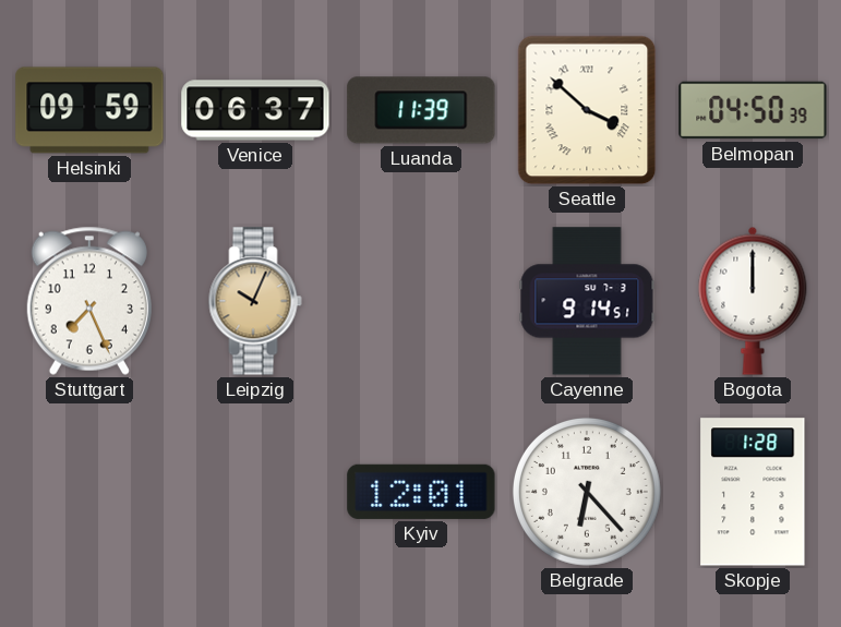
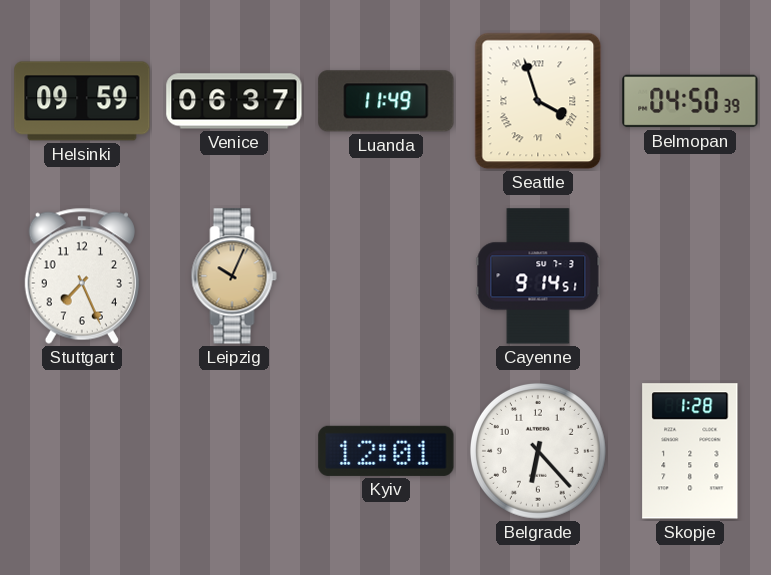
Luanda: 11:39 -> 11:49 (386, 101)
Seattle: 3:52 -> 3:57 (538, 101)
Bogota: 12:00 -> none (753, 301)
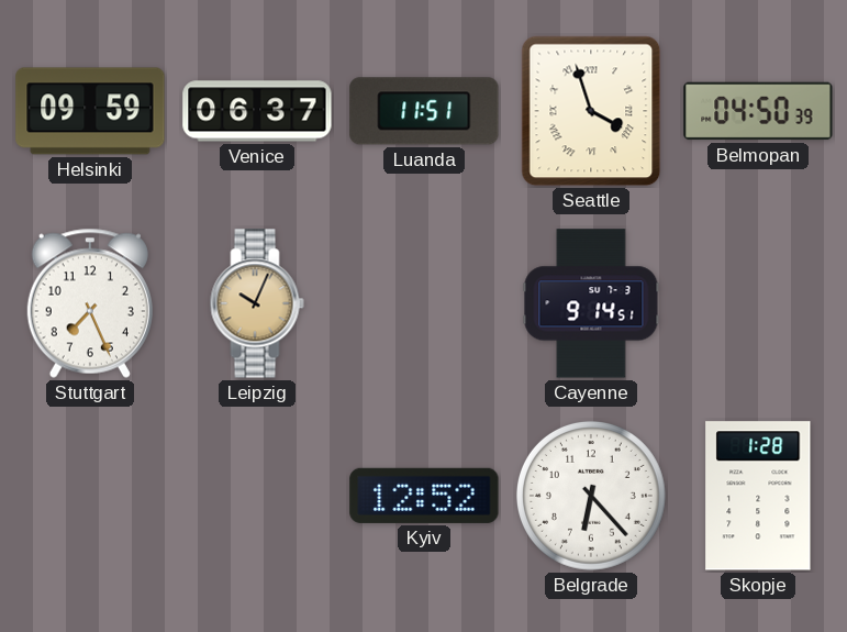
Luanda: 11:49 -> 11:51 (424, 111)
Kyiv: 12:01 -> 12:52 (424, 496)
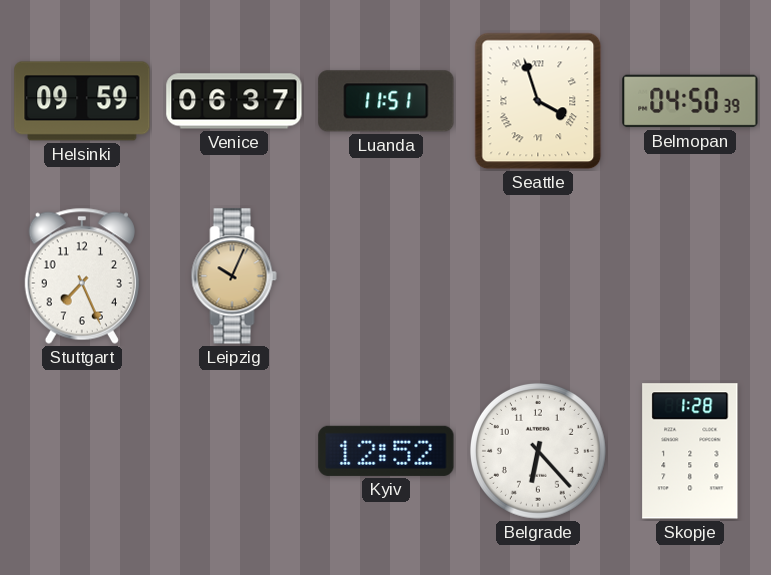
Cayenne: 9:14 -> none (591, 303)
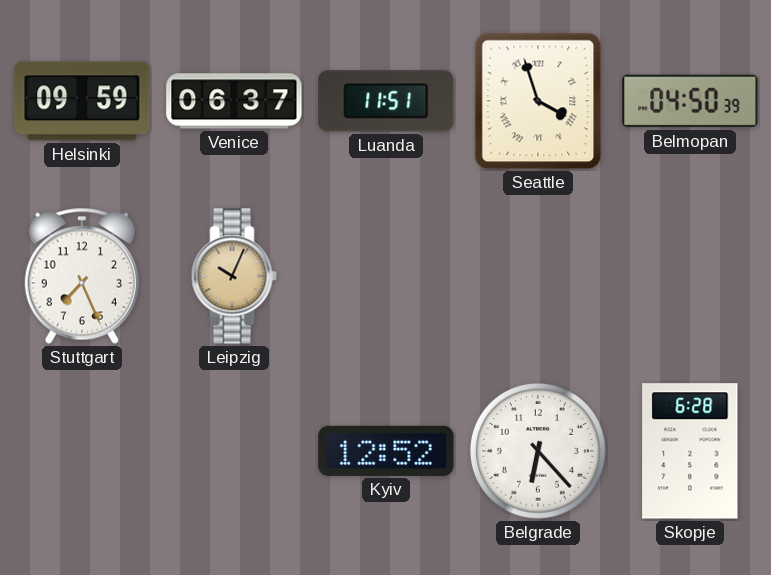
Skopje: 1:28 -> 6:28 (690, 451)
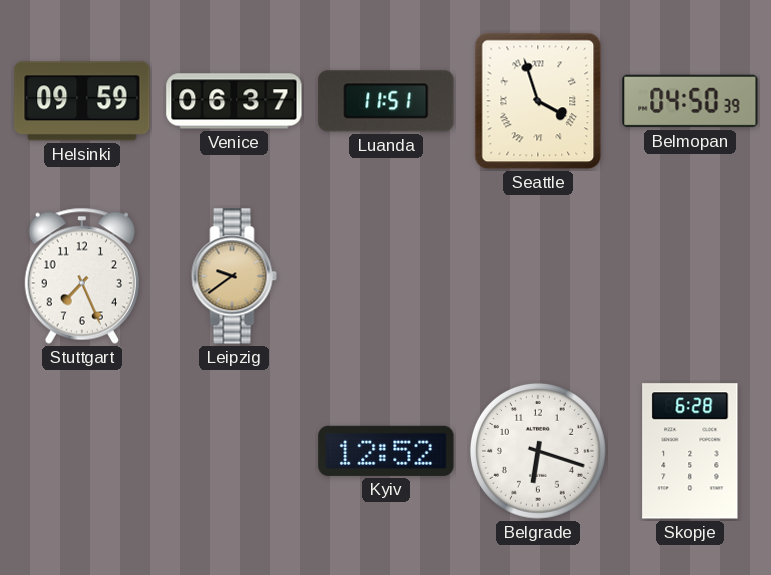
Leipzig: 10:04 -> 9:39 (234, 276)
Belgrade: 6:23 -> 6:18 (538, 451)
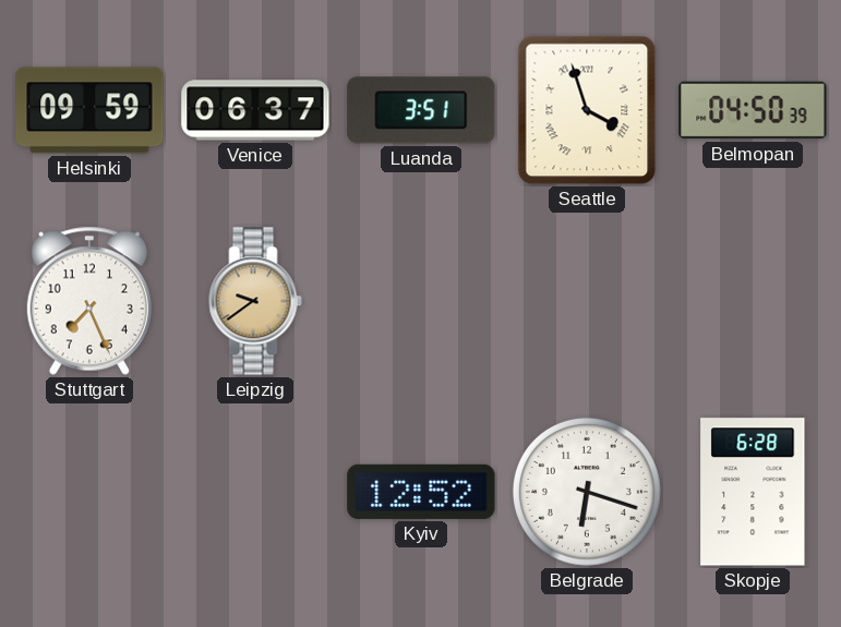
Luanda: 11:51 -> 3:51 (421, 110)
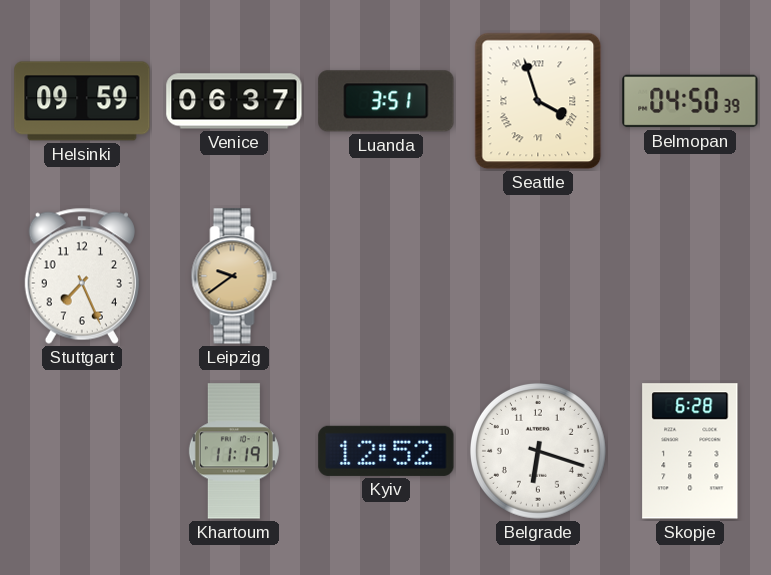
Khartoum: none -> 11:19 (234, 451)
